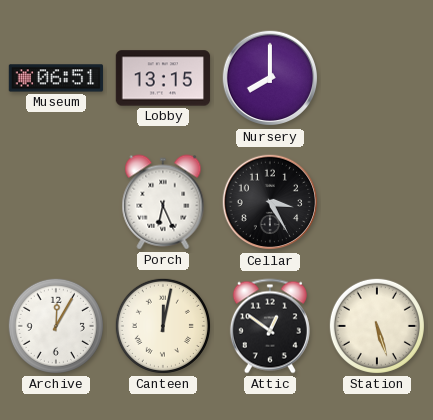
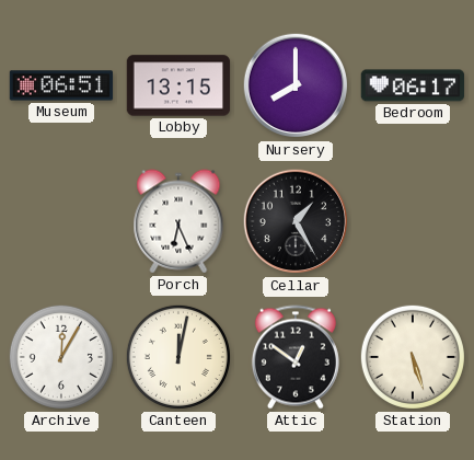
Bedroom: none -> 06:17 (413, 85)
Cellar: 3:25 -> 1:25 (296, 221)
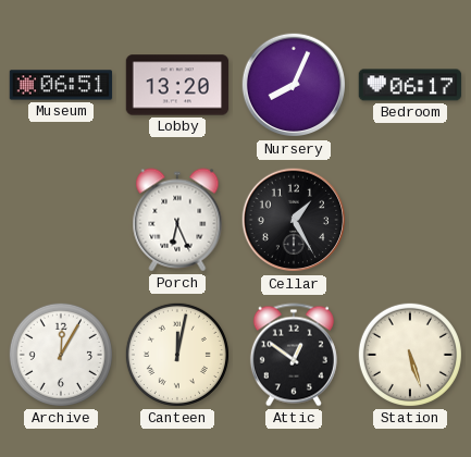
Lobby: 13:15 -> 13:20 (177, 85)
Nursery: 8:00 -> 8:04 (294, 85)
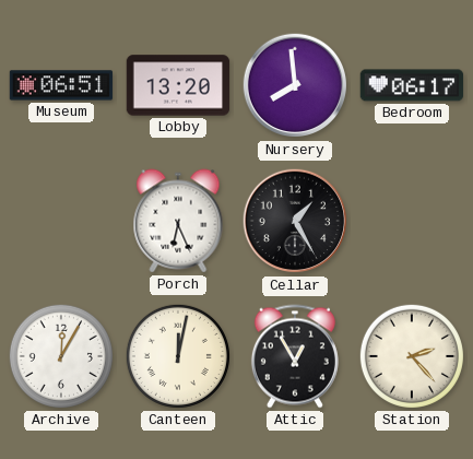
Nursery: 8:04 -> 7:59 (295, 85)
Attic: 12:51 -> 12:55 (295, 356)
Station: 5:27 -> 2:23 (412, 356)
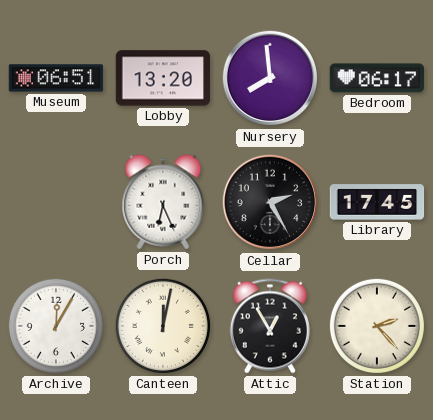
Cellar: 1:25 -> 2:25 (270, 202)
Library: none -> 17:45 (377, 202)
